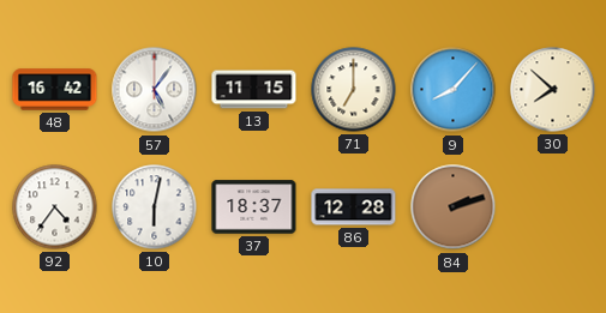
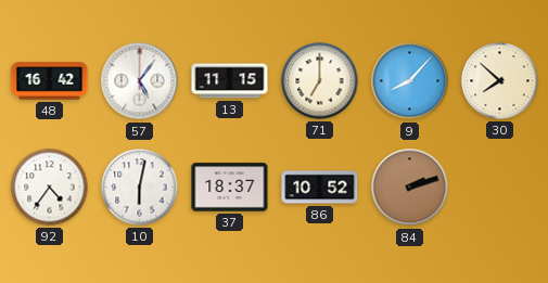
86: 12:28 -> 10:52 (320, 188)
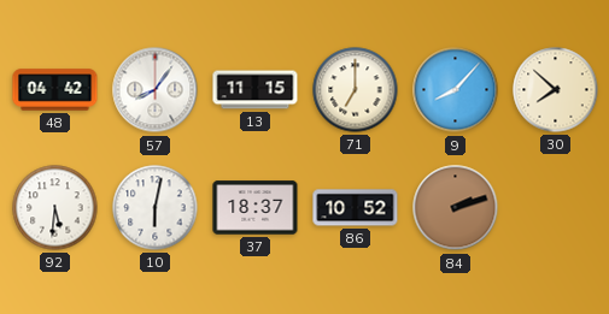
48: 16:42 -> 04:42 (55, 90)
57: 5:06 -> 8:06 (156, 90)
92: 4:36 -> 5:31 (55, 208)
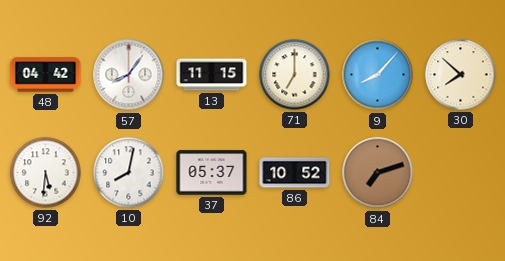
10: 6:02 -> 8:02 (129, 173)
37: 18:37 -> 05:37 (212, 173)
84: 2:12 -> 7:12 (378, 173)
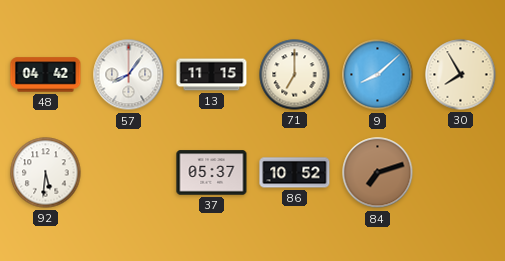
9: 8:07 -> 8:08 (378, 75)
30: 7:52 -> 7:55 (461, 75)
10: 8:02 -> none (129, 173)
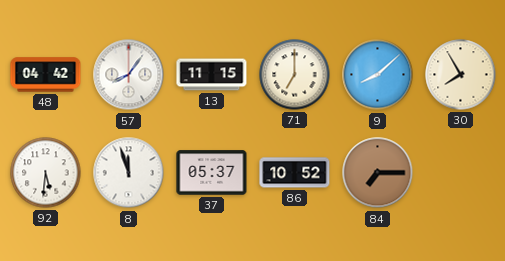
8: none -> 11:57 (129, 173)
84: 7:12 -> 7:15 (378, 173)
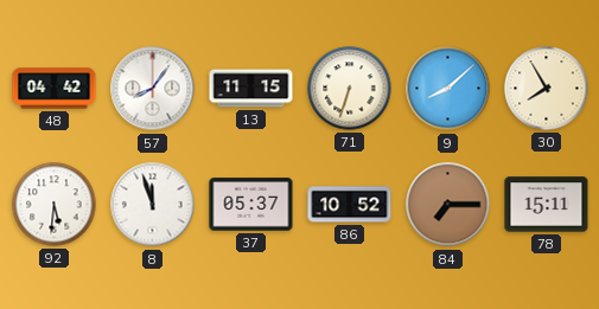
71: 7:00 -> 6:33 (350, 89)
78: none -> 15:11 (547, 205)
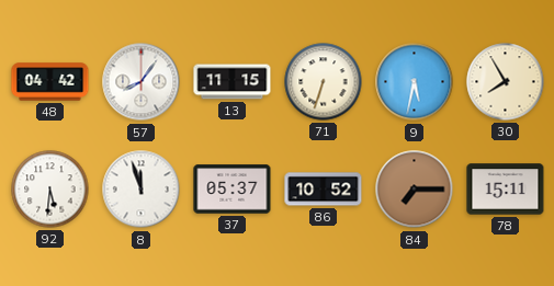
9: 8:08 -> 5:32 (415, 82)
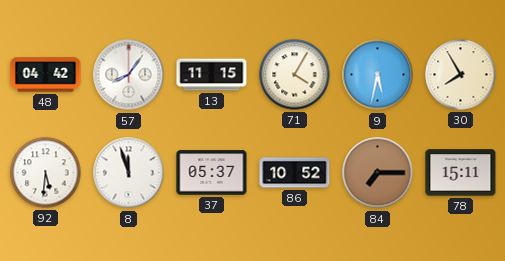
71: 6:33 -> 4:05 (295, 75)
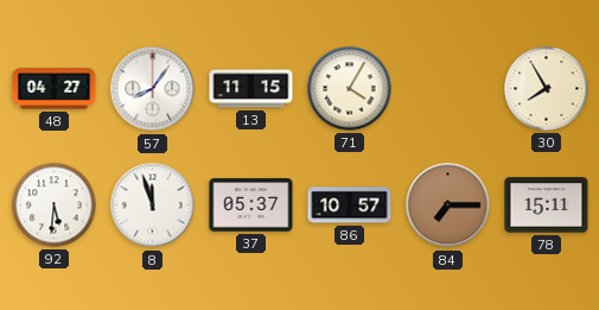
48: 04:42 -> 04:27 (55, 89)
9: 5:32 -> none (378, 75)
86: 10:52 -> 10:57 (350, 205)
